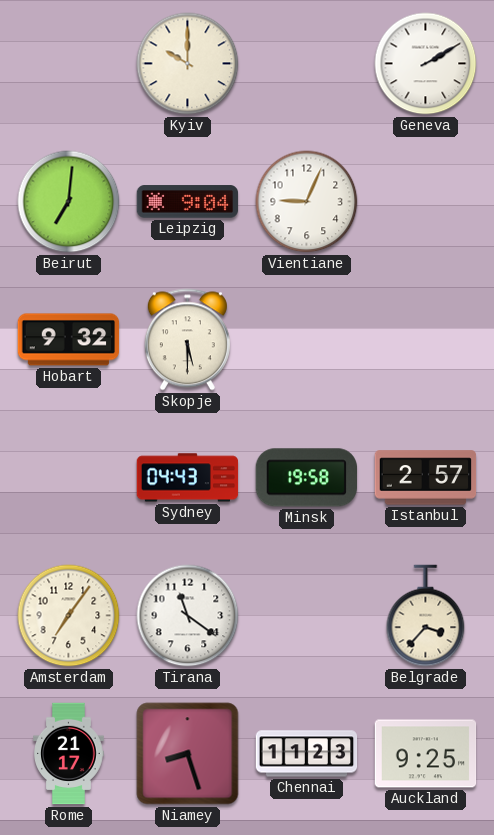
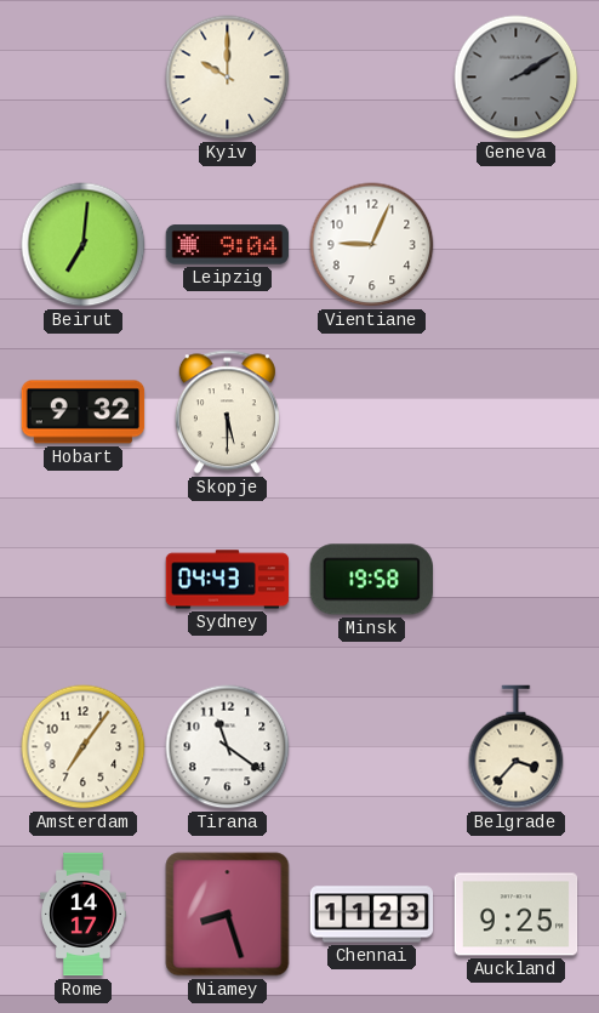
Geneva dial: white -> grey (517, 78)
Istanbul: 2:57 -> none (426, 478)
Rome: 21:17 -> 14:17 (84, 915)
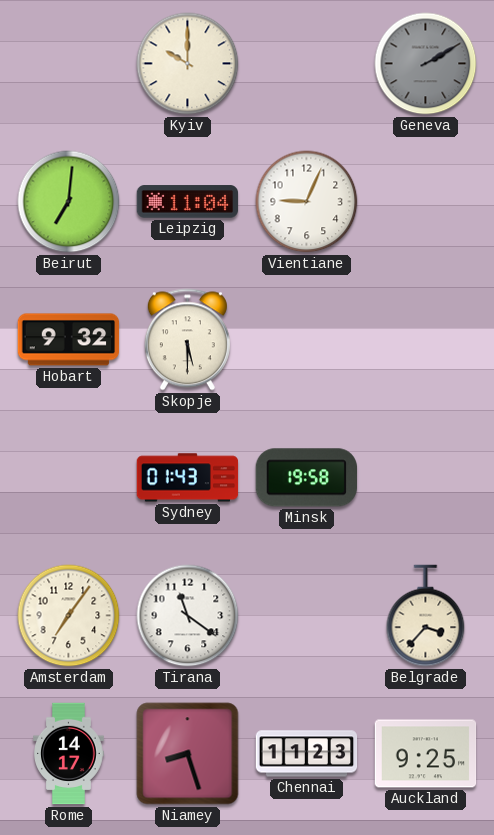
Leipzig: 9:04 -> 11:04 (188, 202)
Sydney: 04:43 -> 01:43 (188, 478)
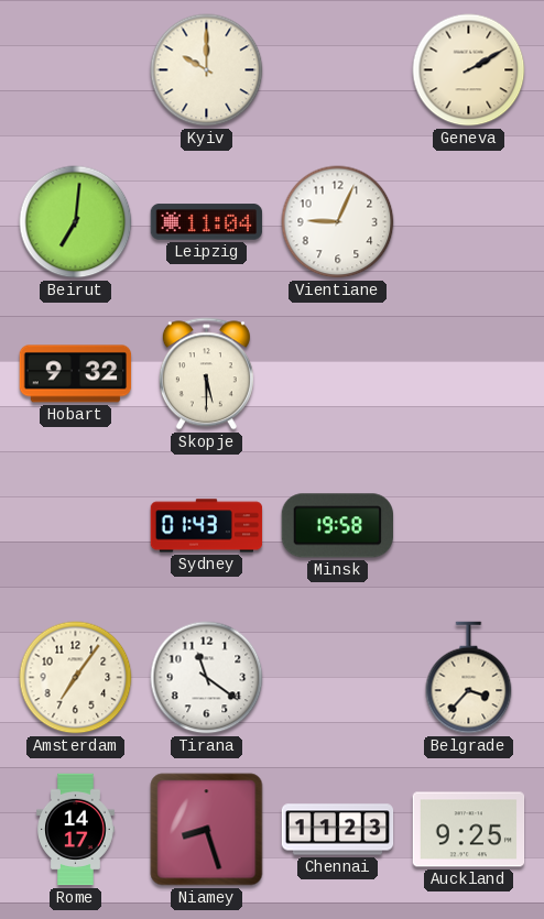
Geneva dial: grey -> cream (469, 70)
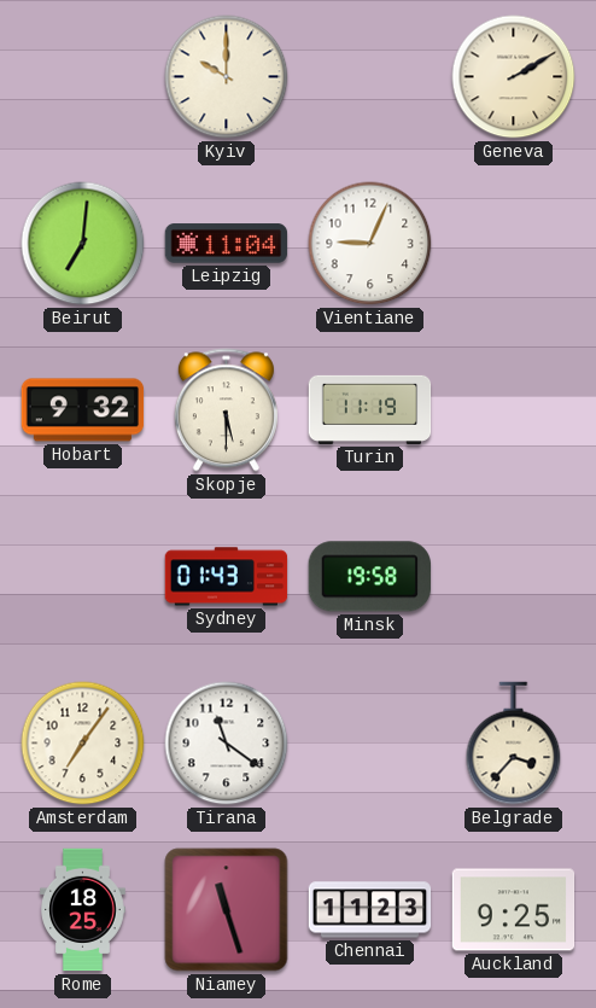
Turin: none -> 11:19 (370, 409)
Rome: 14:17 -> 18:25 (83, 910)
Niamey: 8:27 -> 11:27 (227, 910)
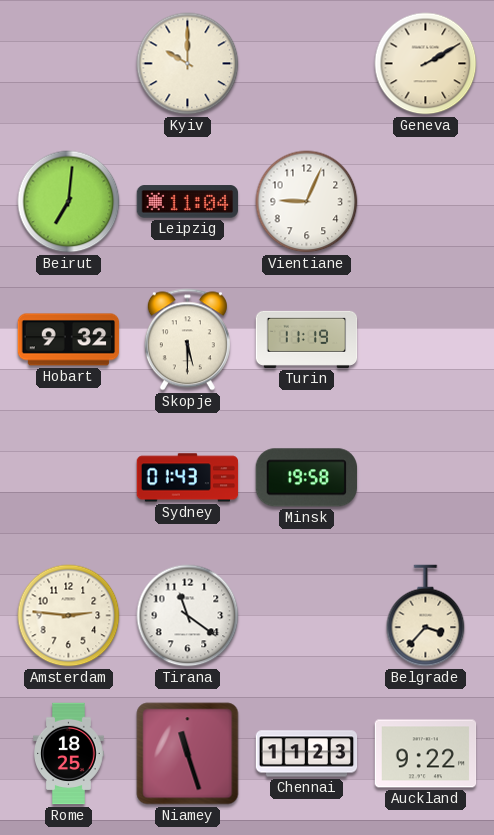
Amsterdam: 7:06 -> 2:46 (69, 616)
Auckland: 9:25 -> 9:22 (426, 754)
